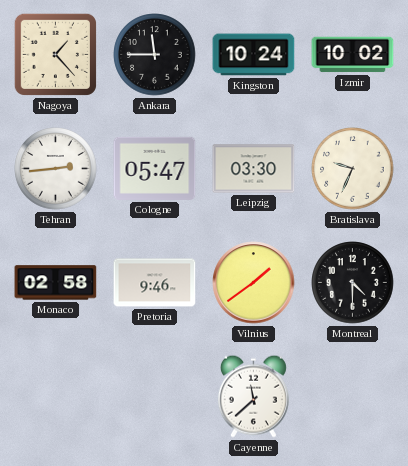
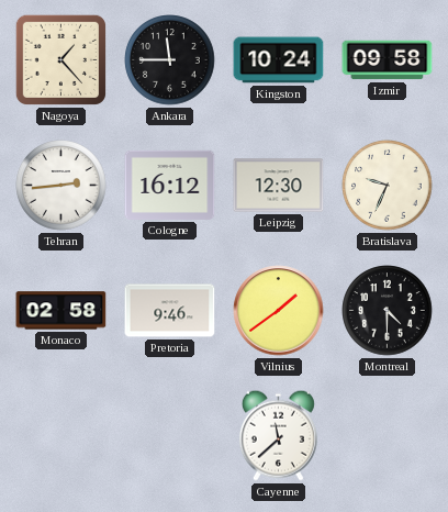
Izmir: 10:02 -> 09:58 (388, 60)
Cologne: 05:47 -> 16:12 (170, 185)
Leipzig: 03:30 -> 12:30 (279, 186)
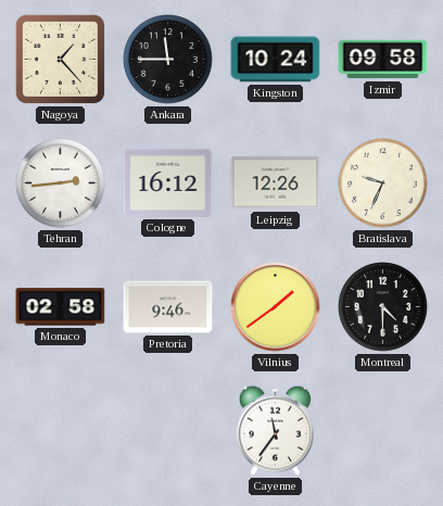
Leipzig: 12:30 -> 12:26 (276, 184)
Cayenne: 11:38 -> 11:36 (275, 430)
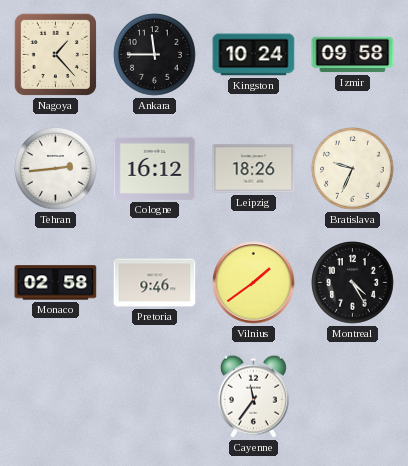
Leipzig: 12:26 -> 18:26 (254, 169)
Montreal: 4:30 -> 4:25 (353, 283)
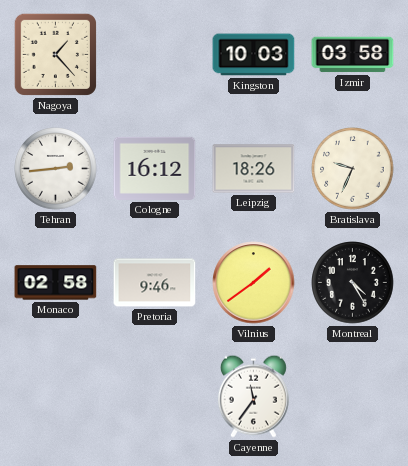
Ankara: 11:45 -> none (155, 55)
Kingston: 10:24 -> 10:03 (254, 55)
Izmir: 09:58 -> 03:58 (353, 55)
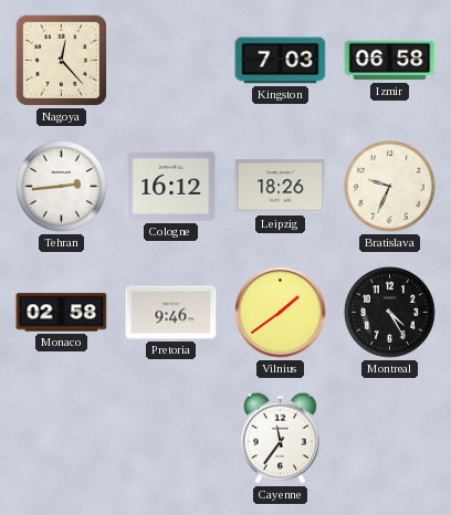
Nagoya: 1:23 -> 12:23 (61, 60)
Kingston: 10:03 -> 7:03 (281, 61)
Izmir: 03:58 -> 06:58 (390, 61)
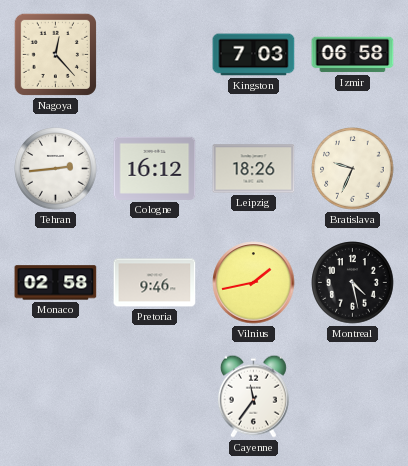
Vilnius: 1:39 -> 1:43 (254, 283)
Montreal: 4:25 -> 4:28 (353, 283)
